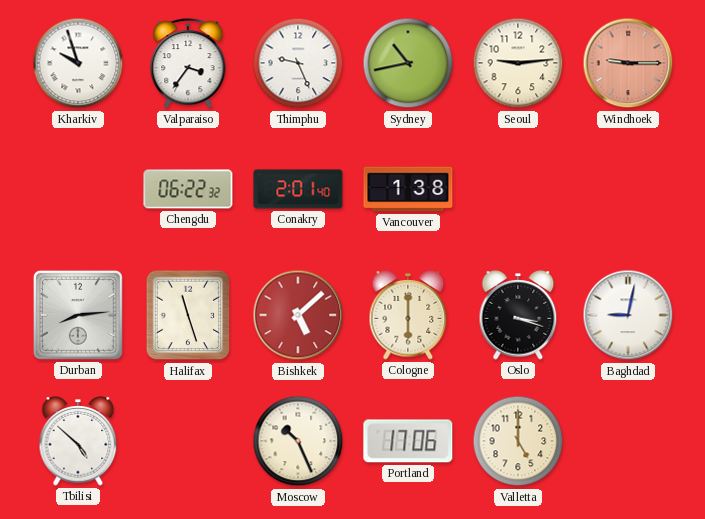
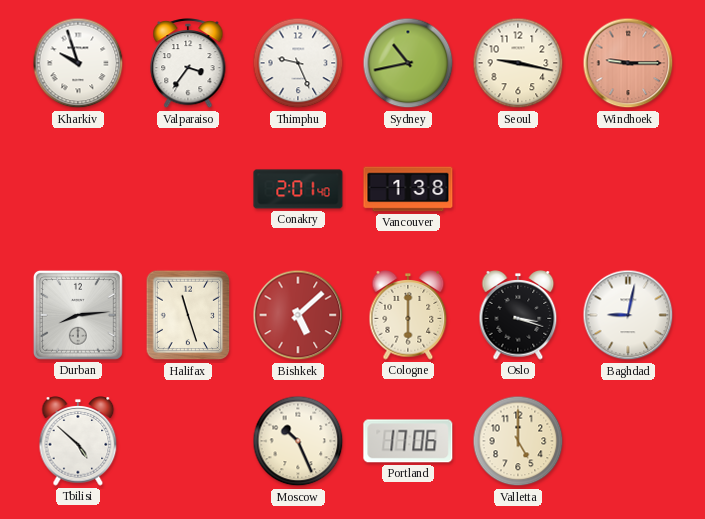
Seoul: 9:14 -> 9:17 (518, 63)
Chengdu: 06:22 -> none (188, 189)
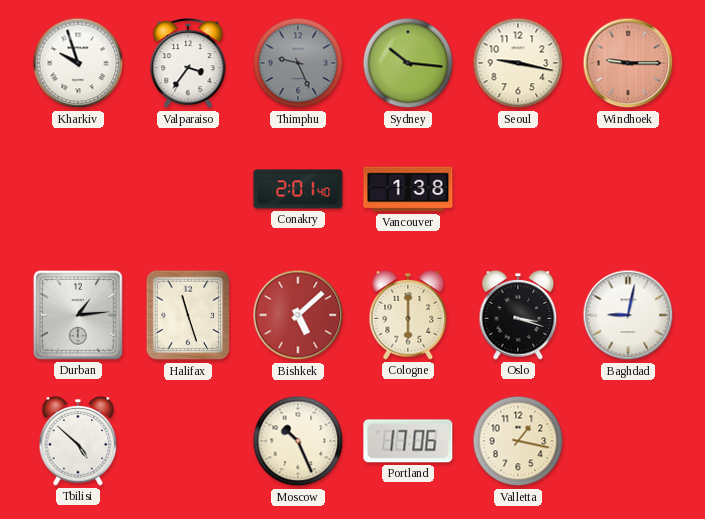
Thimphu dial: white -> grey (298, 63)
Sydney: 10:43 -> 10:16 (408, 63)
Durban: 8:14 -> 1:14 (78, 315)
Valletta: 5:00 -> 1:17 (518, 441)
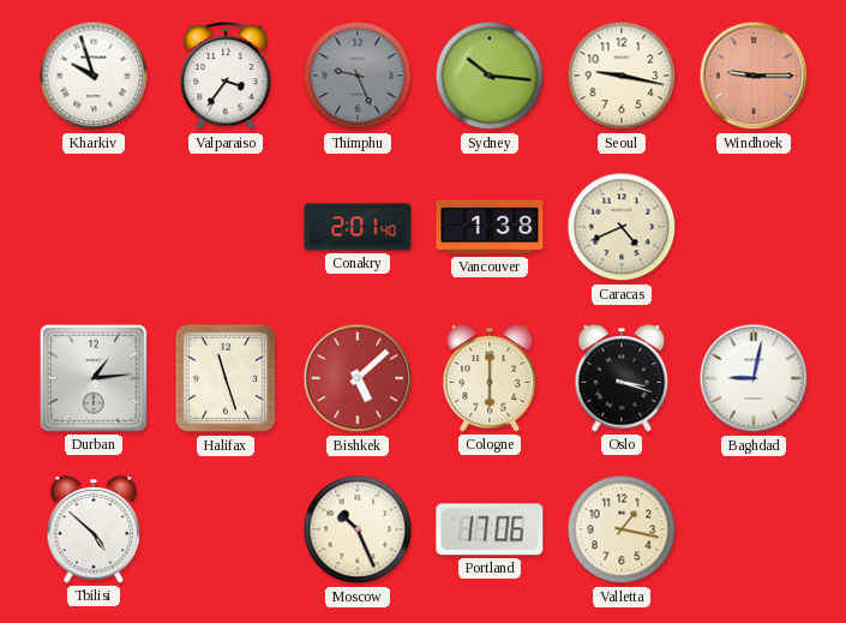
Caracas: none -> 4:41 (622, 227)
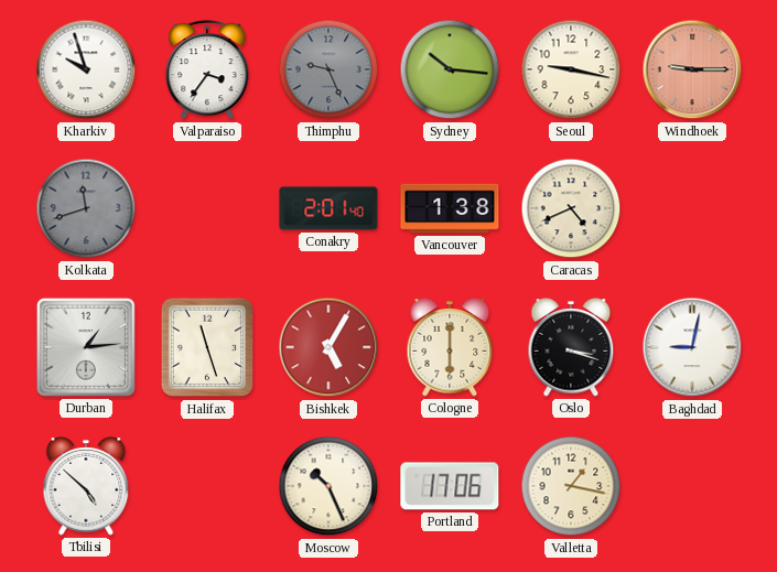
Kolkata: none -> 11:42 (86, 208)
Bishkek: 5:08 -> 5:05 (328, 347)
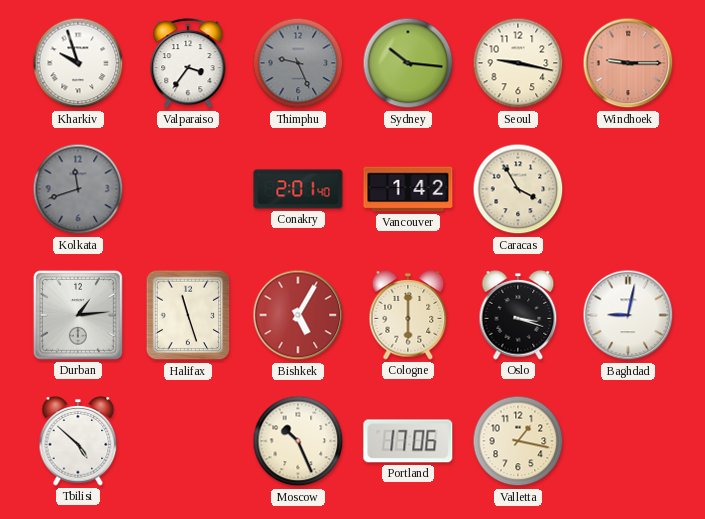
Vancouver: 1:38 -> 1:42 (408, 189)
Caracas: 4:41 -> 3:55 (518, 189)
